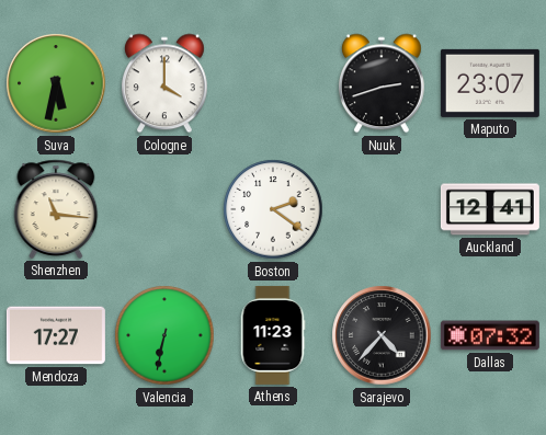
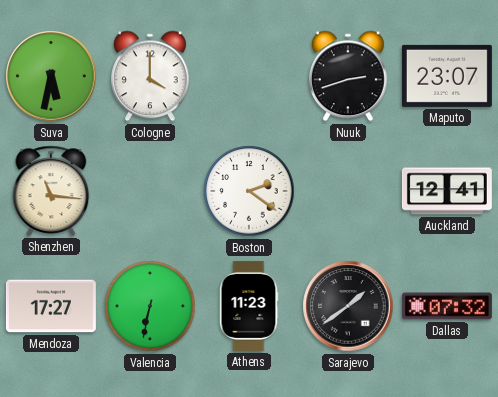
Sarajevo: 4:37 -> 1:39 (348, 306)
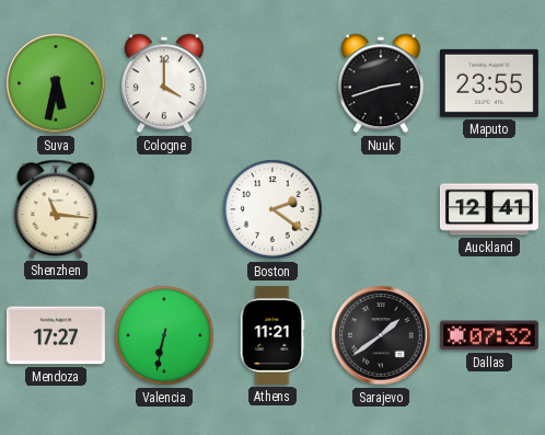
Maputo: 23:07 -> 23:55 (489, 83)
Athens: 11:23 -> 11:21 (272, 335)
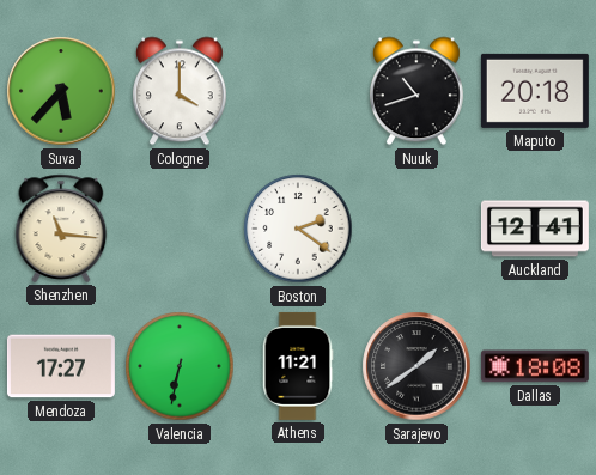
Suva: 5:32 -> 5:37 (61, 91)
Nuuk: 2:42 -> 10:42 (416, 91)
Maputo: 23:55 -> 20:18 (535, 91)
Dallas: 07:32 -> 18:08 (535, 366)
